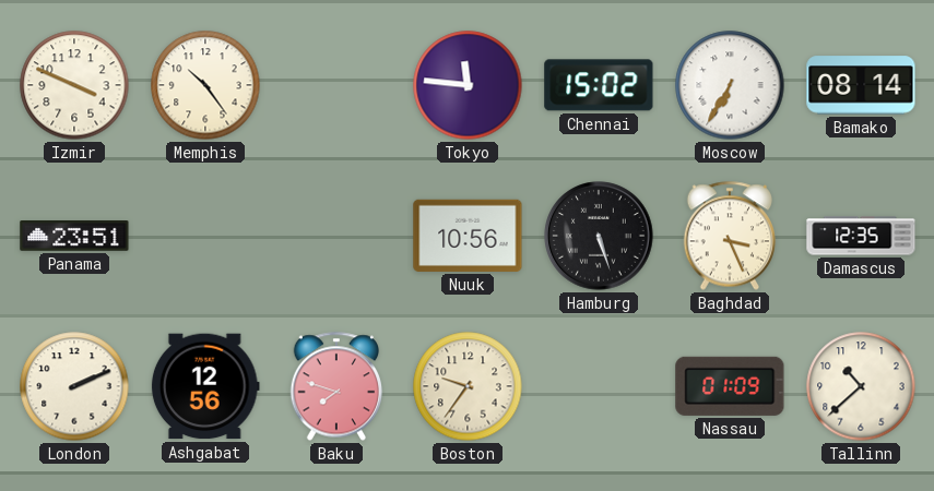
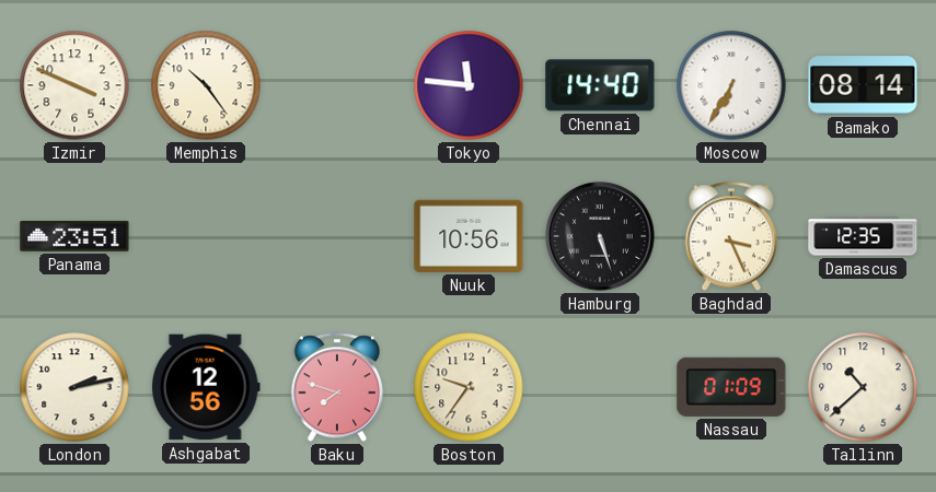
Chennai: 15:02 -> 14:40 (600, 85)
London: 2:11 -> 2:13 (74, 387)
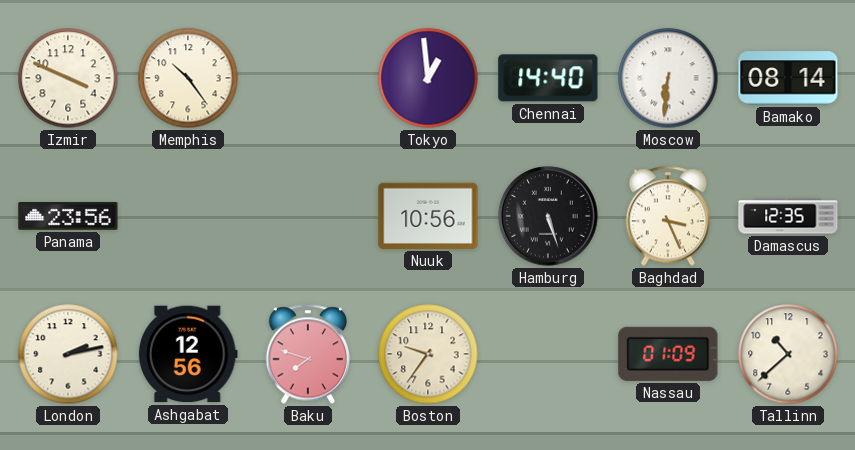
Tokyo: 11:46 -> 12:59 (428, 78)
Moscow: 6:35 -> 6:31 (668, 78)
Panama: 23:51 -> 23:56 (68, 217)
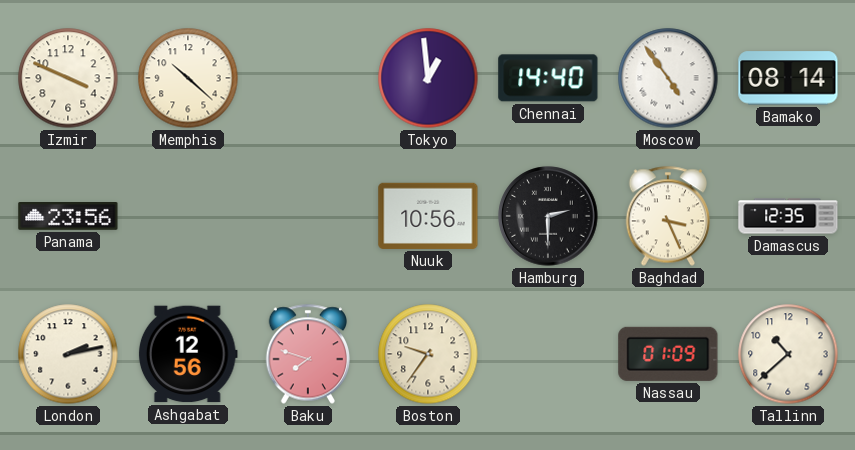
Memphis: 10:24 -> 10:22 (188, 78)
Moscow: 6:31 -> 4:54 (668, 78)
Hamburg: 5:27 -> 2:30 (548, 216)
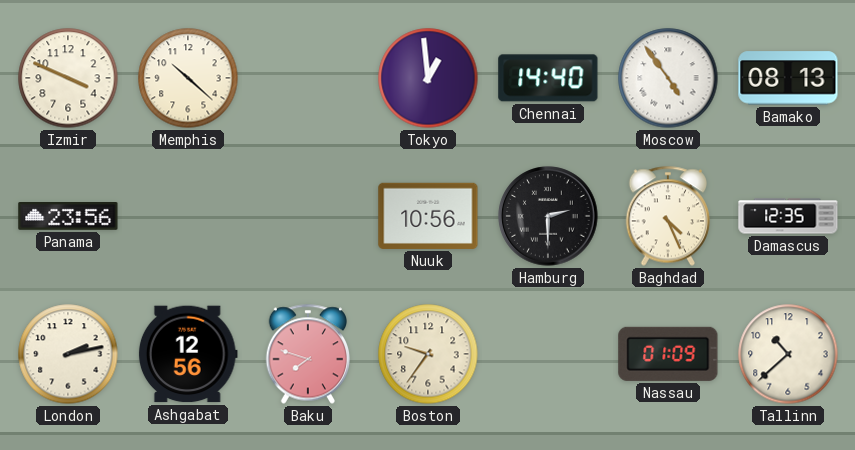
Bamako: 08:14 -> 08:13 (788, 78)
Baghdad: 3:26 -> 4:26 (668, 216)
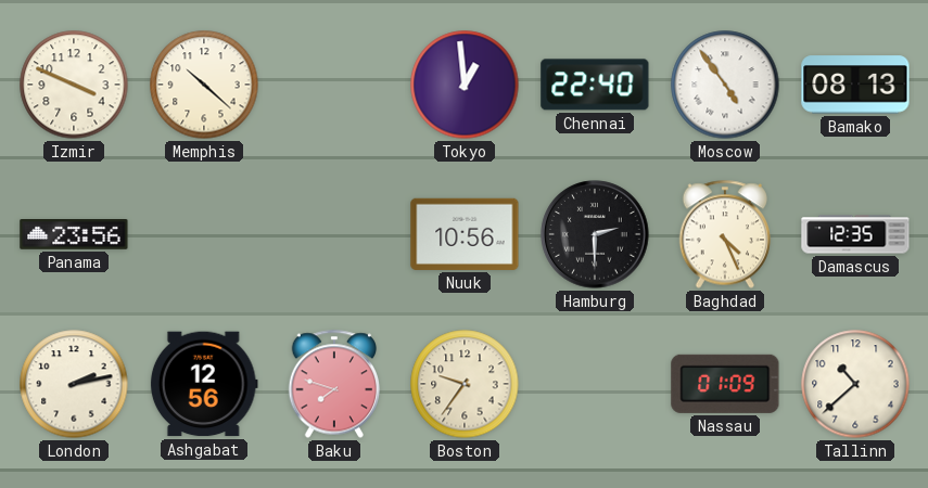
Chennai: 14:40 -> 22:40 (595, 85)
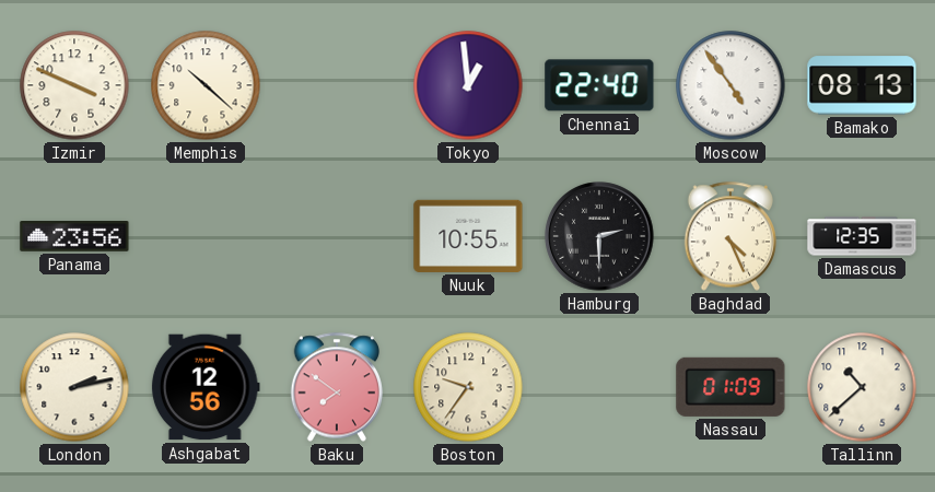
Nuuk: 10:56 -> 10:55 (468, 236)
Baku: 7:48 -> 7:51 (337, 387)
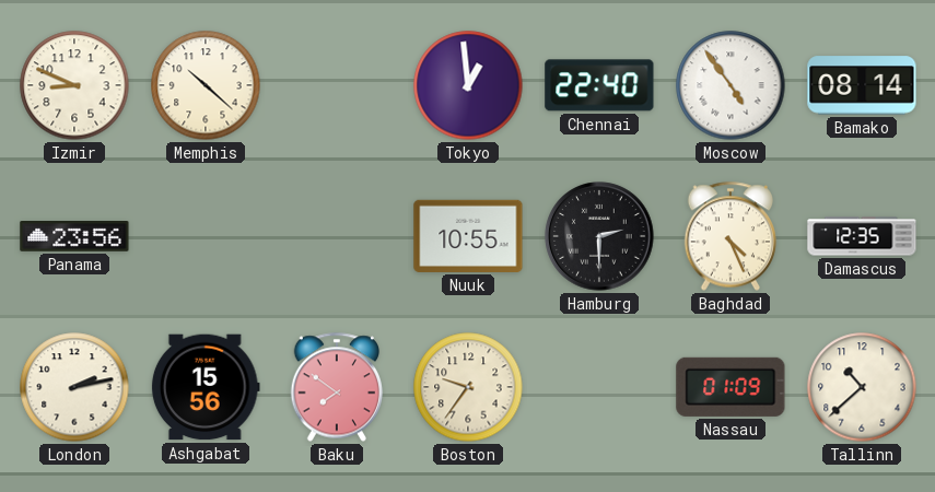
Izmir: 3:49 -> 8:49 (74, 85)
Bamako: 08:13 -> 08:14 (862, 85)
Ashgabat: 12:56 -> 15:56 (206, 387)
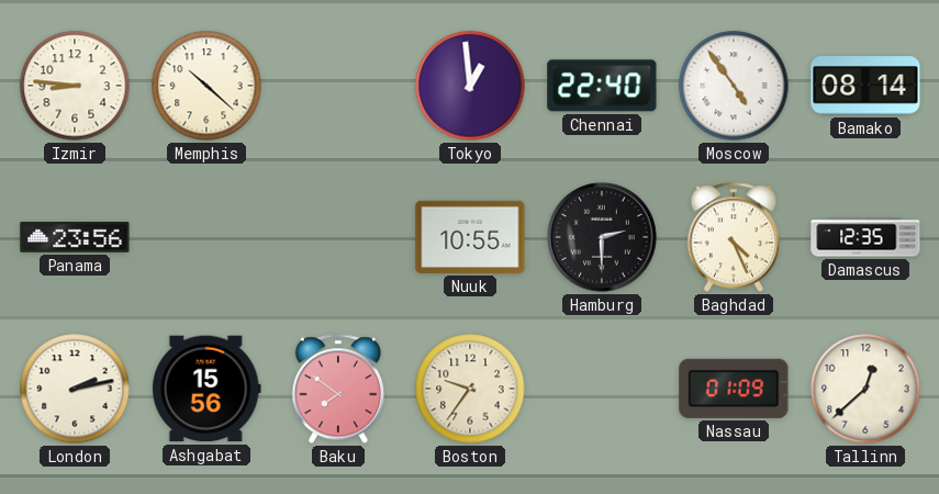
Izmir: 8:49 -> 8:46 (75, 86)
Tallinn: 10:38 -> 12:38 (865, 389)
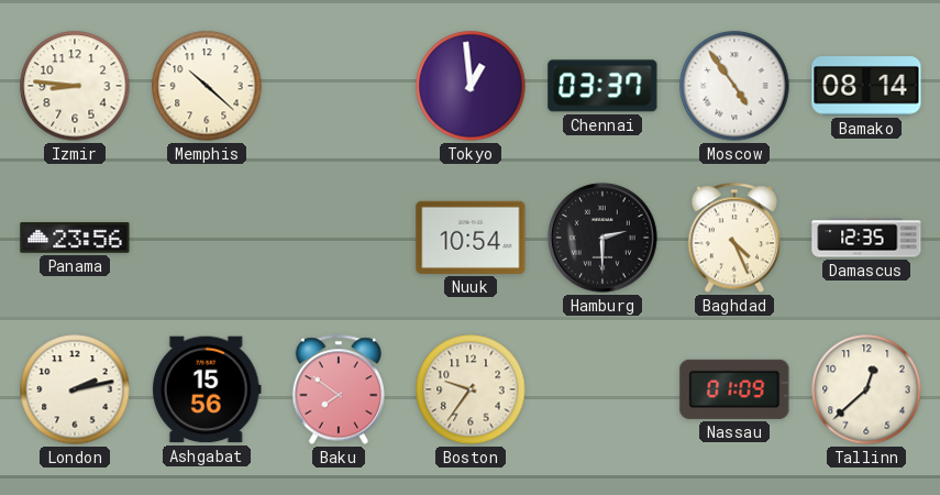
Chennai: 22:40 -> 03:37 (602, 86)
Nuuk: 10:55 -> 10:54 (471, 238)
